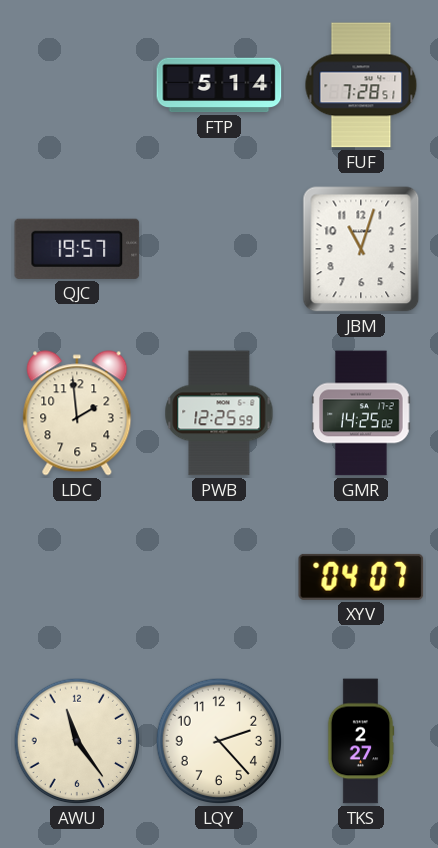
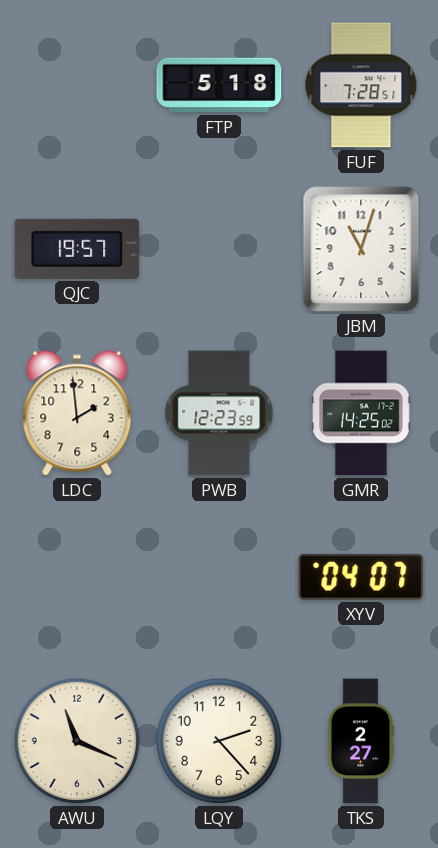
FTP: 5:14 -> 5:18 (219, 85)
PWB: 12:25 -> 12:23 (219, 413)
AWU: 11:24 -> 11:19 (77, 741)
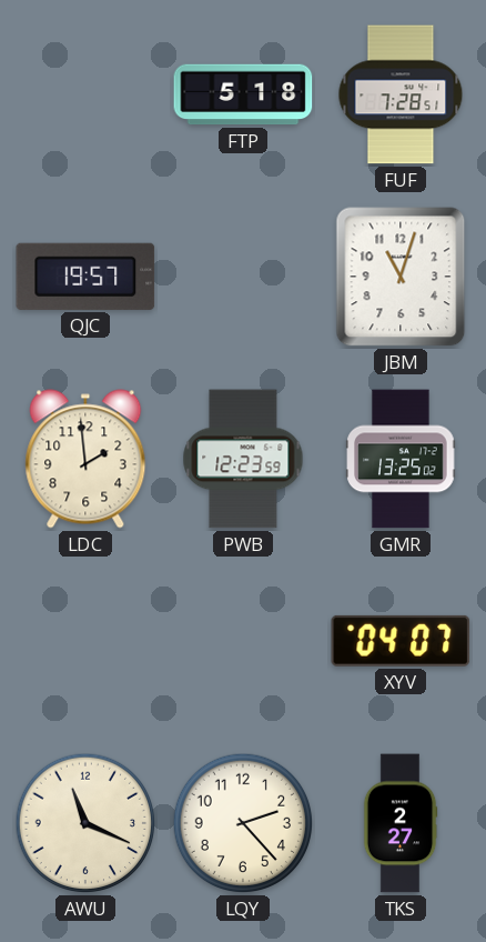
GMR: 14:25 -> 13:25 (401, 459)
